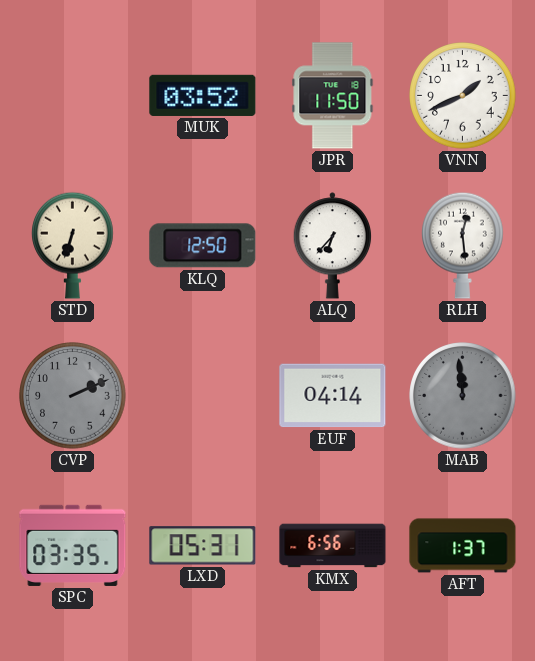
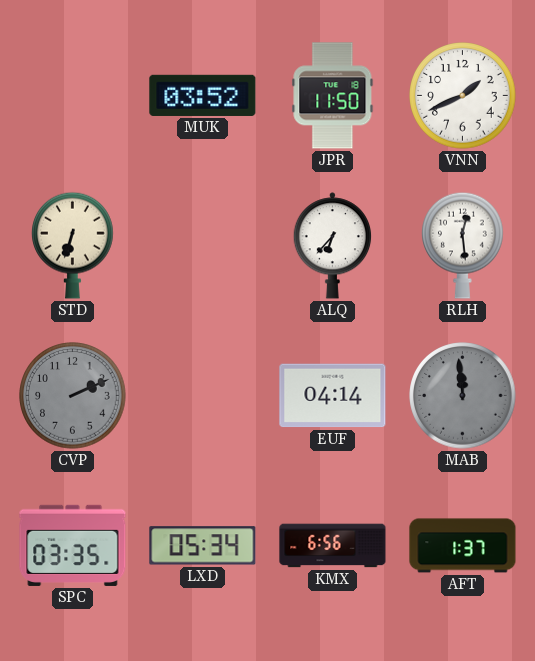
KLQ: 12:50 -> none (203, 246)
LXD: 05:31 -> 05:34 (203, 546)
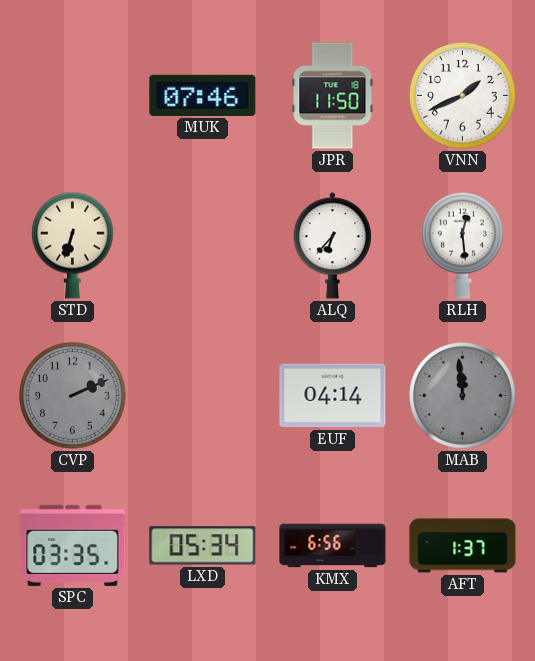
MUK: 03:52 -> 07:46 (203, 95)
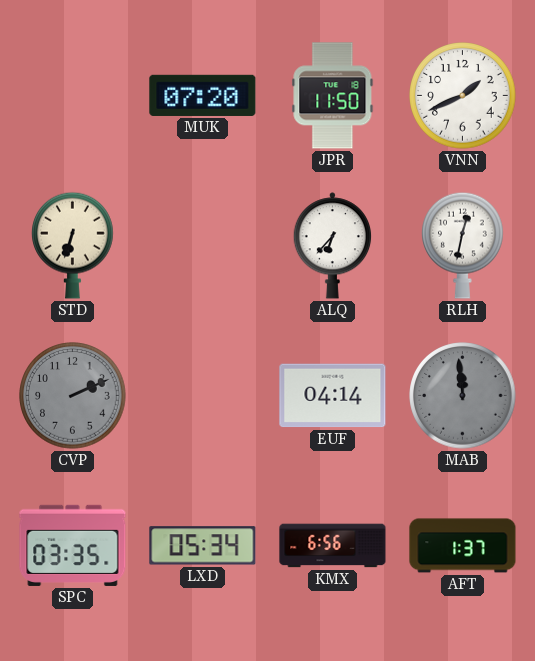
MUK: 07:46 -> 07:20 (203, 95)
RLH: 12:29 -> 12:32 (463, 245)
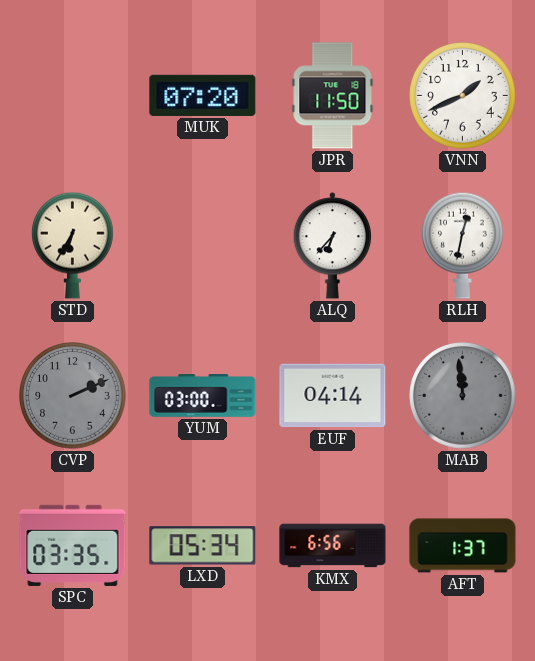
STD: 6:33 -> 6:35 (73, 245)
YUM: none -> 03:00 (203, 396)
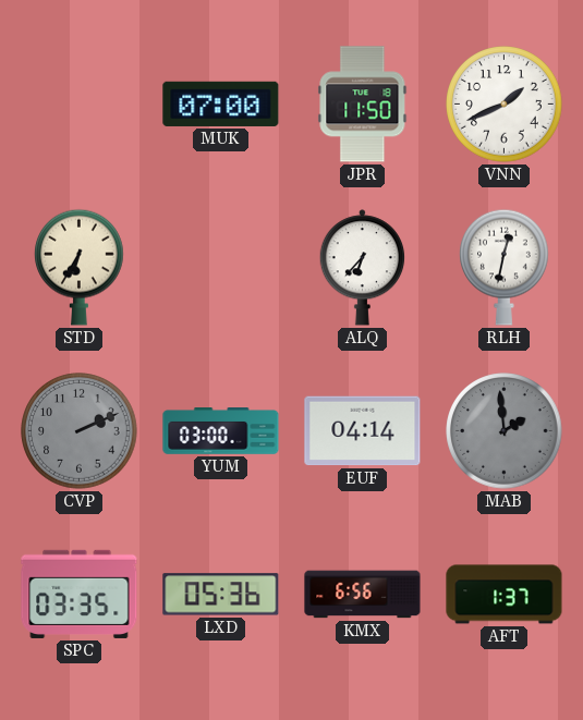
MUK: 07:20 -> 07:00 (221, 103)
MAB: 11:59 -> 1:59 (505, 431)
LXD: 05:34 -> 05:36 (221, 595)
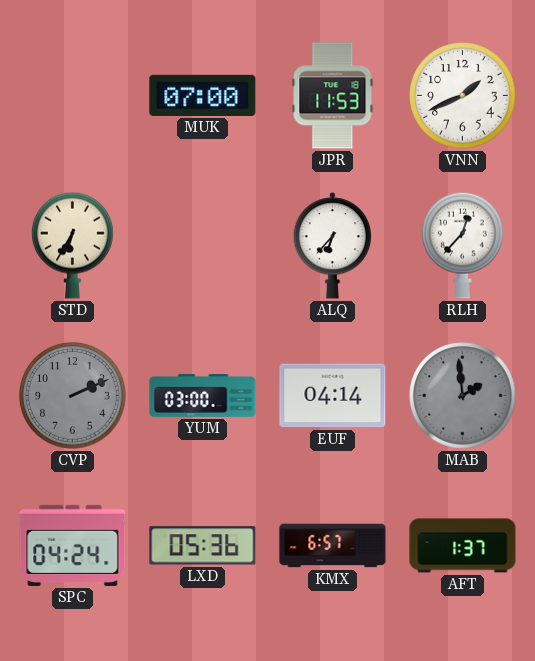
JPR: 11:50 -> 11:53 (333, 96)
RLH: 12:32 -> 12:37 (463, 245)
SPC: 03:35 -> 04:24 (73, 545)
KMX: 6:56 -> 6:57 (333, 546)
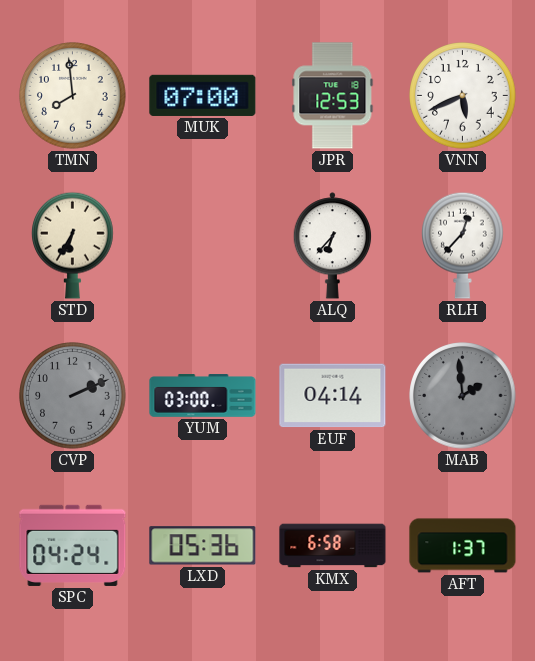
TMN: none -> 7:59 (73, 96)
JPR: 11:53 -> 12:53 (333, 96)
VNN: 1:41 -> 5:41 (463, 96)
KMX: 6:57 -> 6:58 (333, 546)
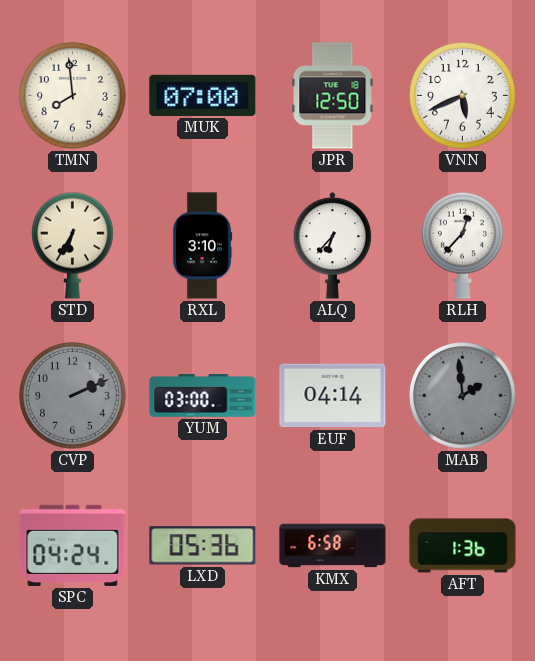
JPR: 12:53 -> 12:50 (333, 96)
RXL: none -> 3:10 (202, 246)
AFT: 1:37 -> 1:36 (463, 546)
